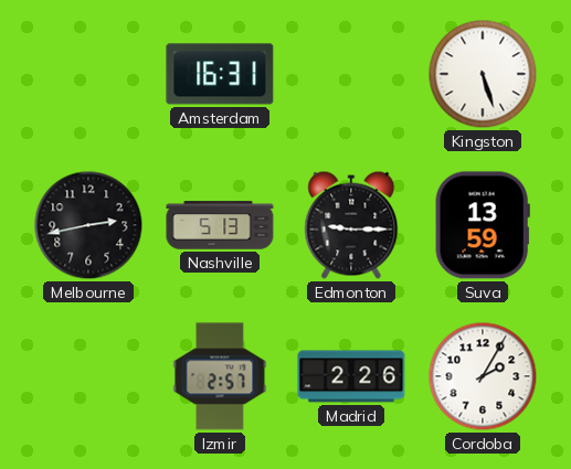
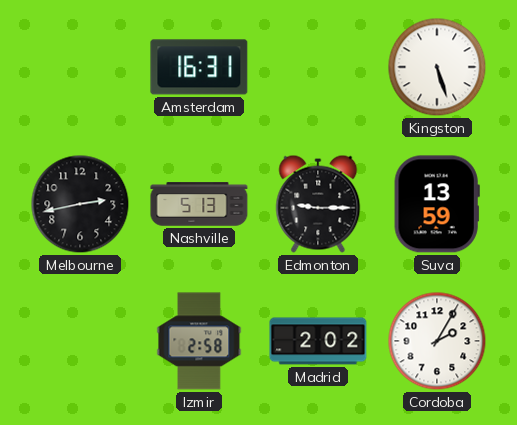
Izmir: 2:57 -> 2:58 (199, 341)
Madrid: 2:26 -> 2:02 (318, 341)
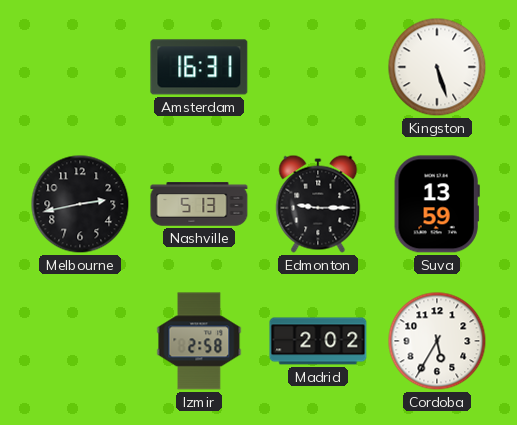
Cordoba: 2:05 -> 5:35 (437, 341)
